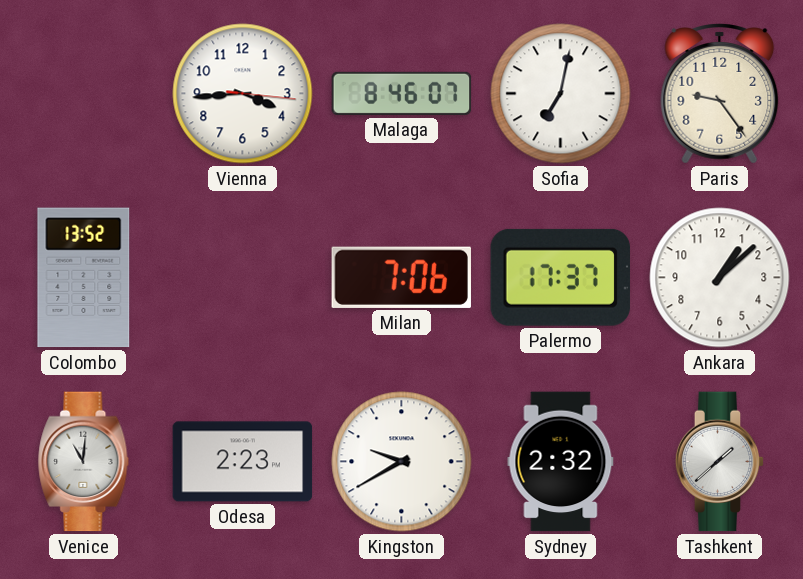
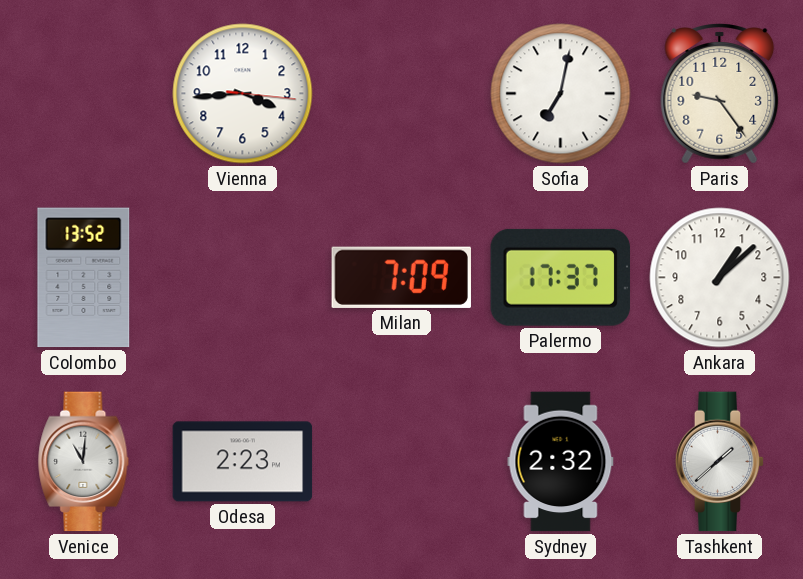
Malaga: 8:46 -> none (402, 93)
Milan: 7:06 -> 7:09 (401, 277)
Kingston: 9:40 -> none (402, 462)
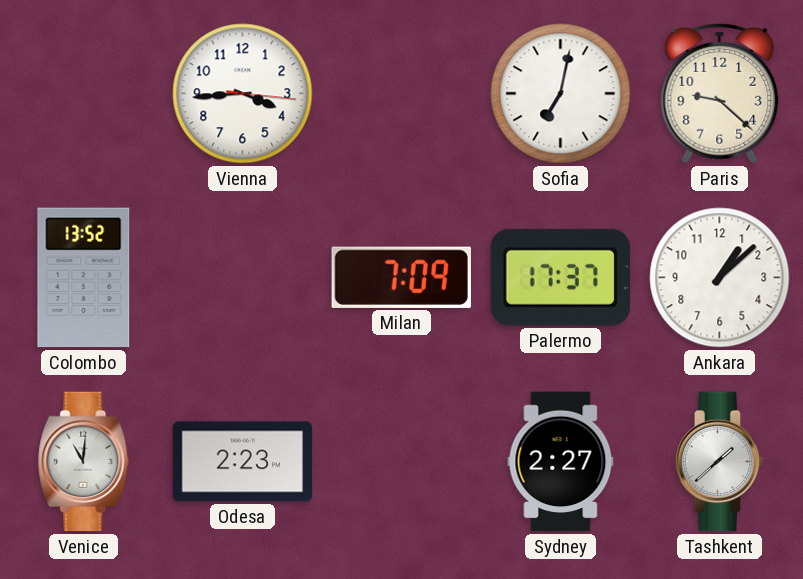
Paris: 9:24 -> 9:22 (720, 94)
Sydney: 2:32 -> 2:27 (561, 462)
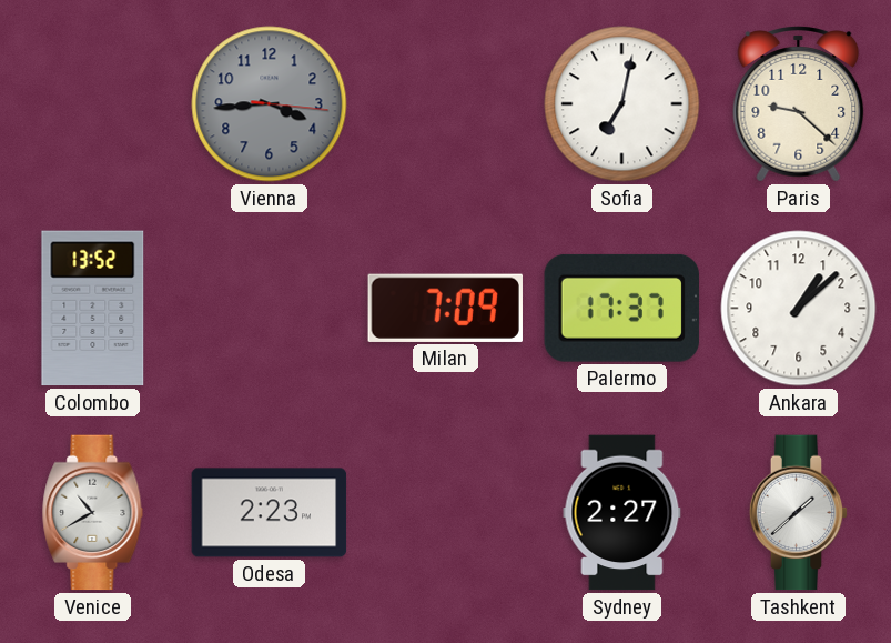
Vienna dial: white -> grey (270, 104)
Venice: 11:01 -> 10:40 (93, 513)
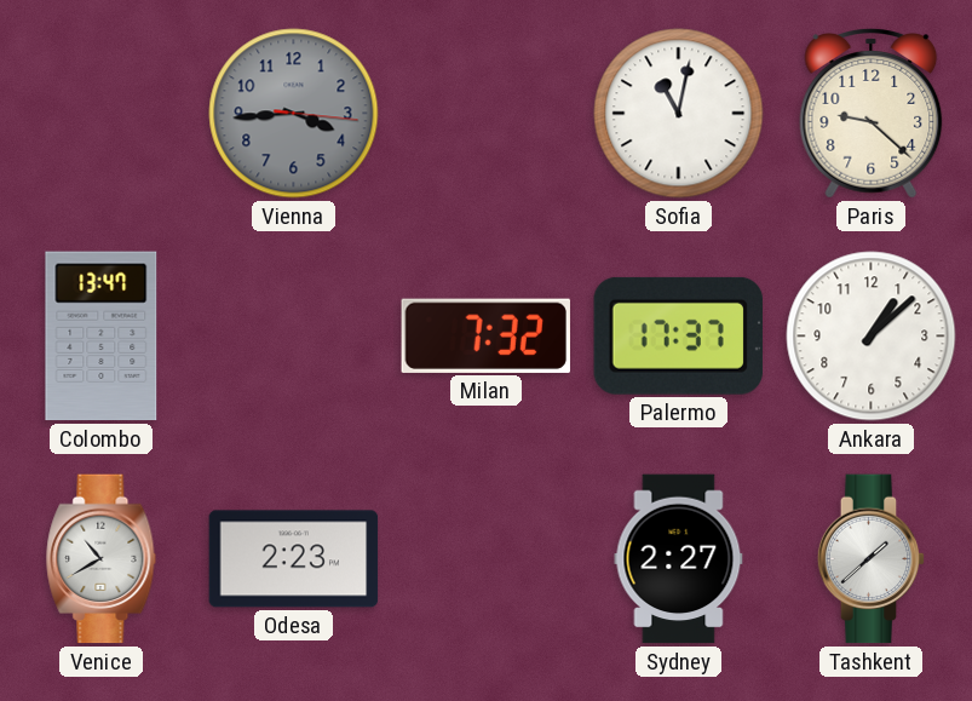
Sofia: 7:02 -> 11:02 (679, 114)
Colombo: 13:52 -> 13:47 (102, 337)
Milan: 7:09 -> 7:32 (485, 335)
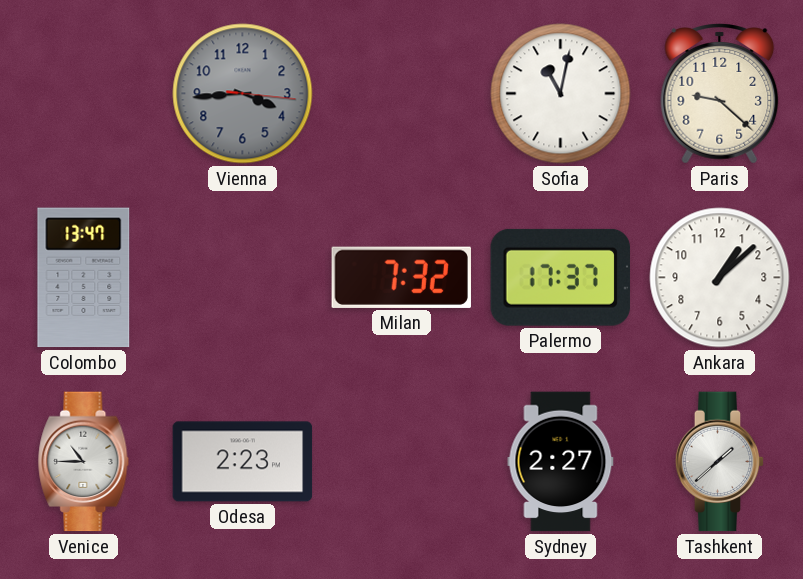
Venice: 10:40 -> 10:45 (84, 462)
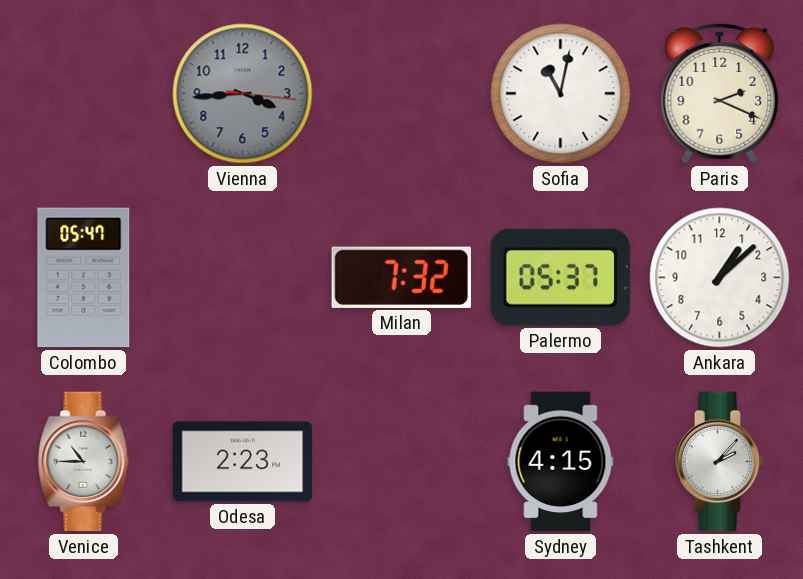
Paris: 9:22 -> 2:19 (720, 94)
Colombo: 13:47 -> 05:47 (84, 278)
Palermo: 17:37 -> 05:37 (560, 277)
Sydney: 2:27 -> 4:15 (561, 462)
Tashkent: 1:38 -> 2:07 (720, 462)
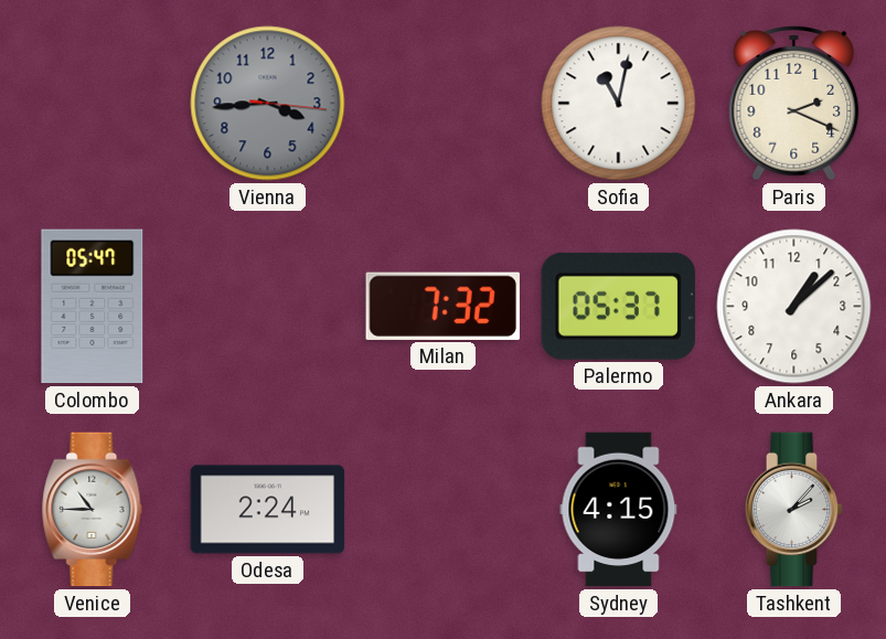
Odesa: 2:23 -> 2:24 (268, 510)
